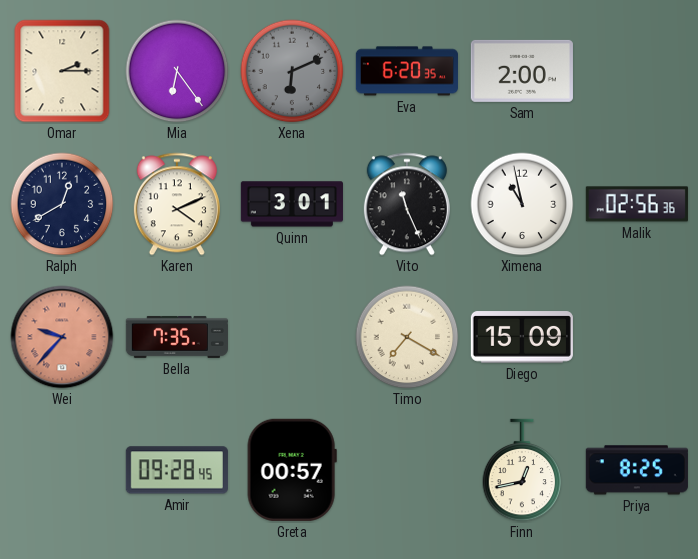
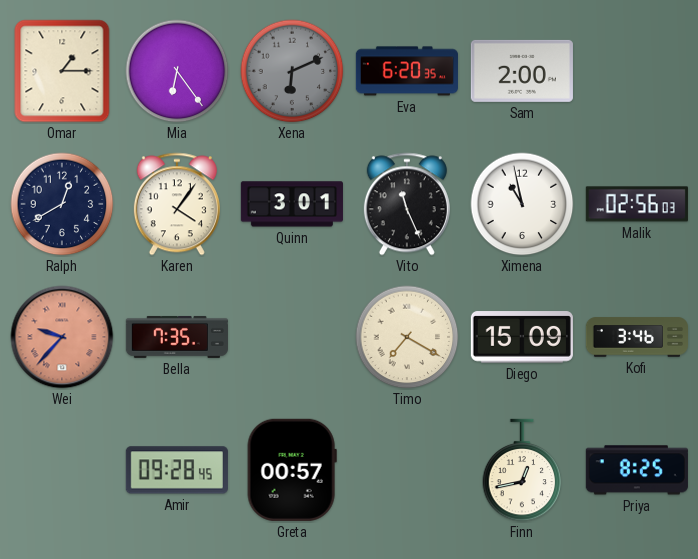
Omar: 2:15 -> 1:15 (62, 71)
Karen: 4:11 -> 4:06 (177, 204)
Malik: 02:56:36 -> 02:56:03 (637, 204)
Kofi: none -> 3:46 (637, 337)
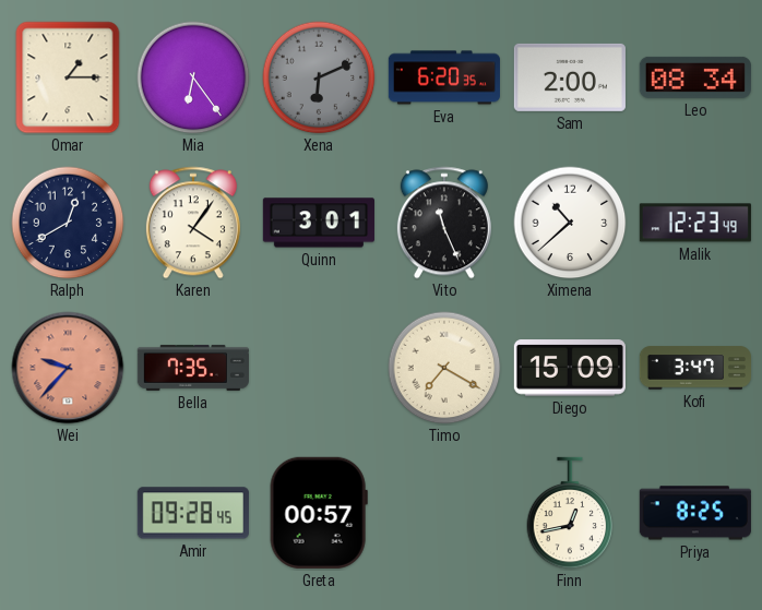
Leo: none -> 08:34 (695, 77)
Ximena: 10:58 -> 10:38 (570, 223)
Malik: 02:56 -> 12:23 (695, 223)
Kofi: 3:46 -> 3:47 (695, 368)
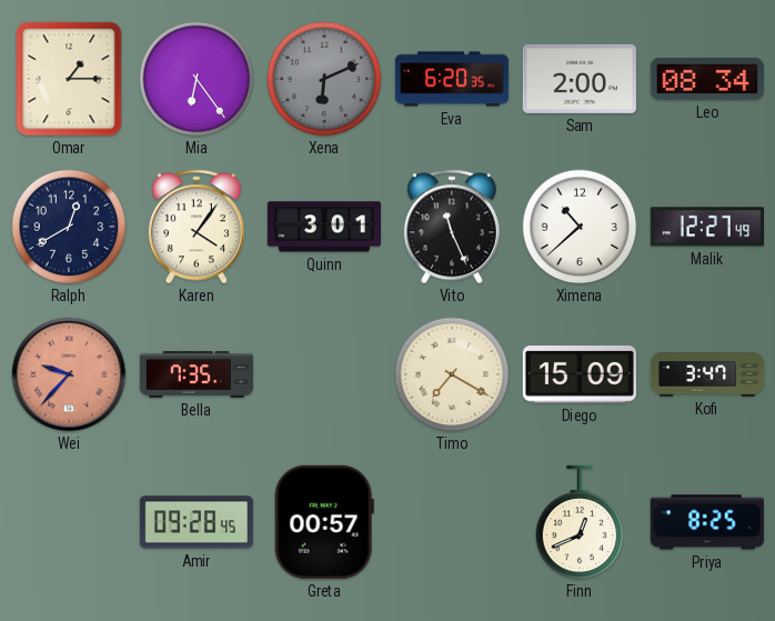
Malik: 12:23 -> 12:27 (707, 227)
Finn: 12:43 -> 12:41 (580, 522)
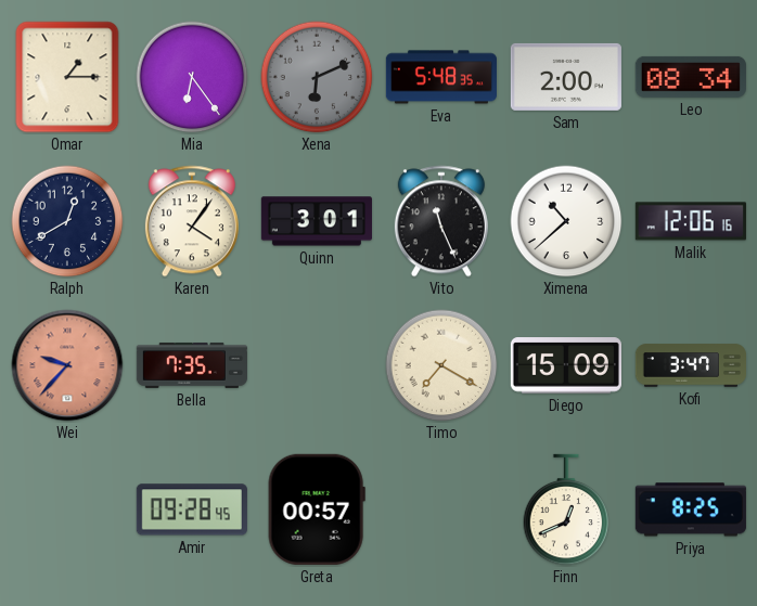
Eva: 6:20 -> 5:48 (441, 77)
Malik: 12:27 -> 12:06 (691, 221)
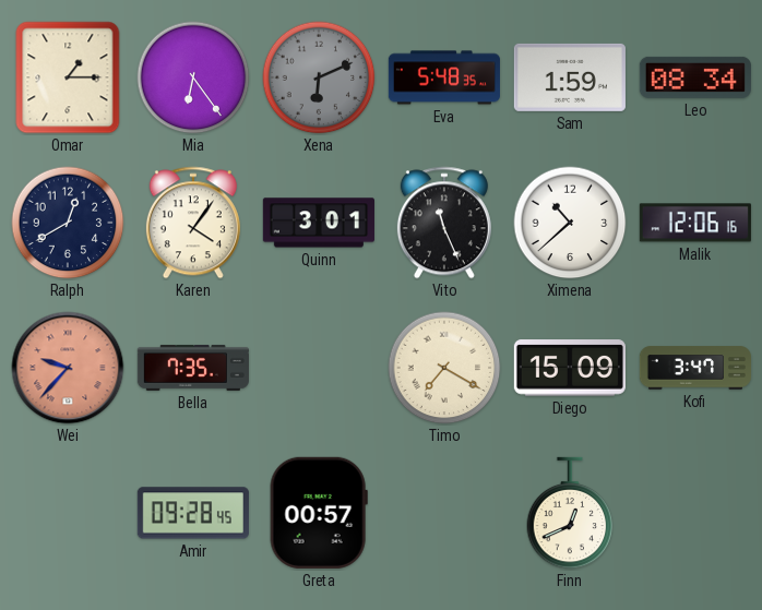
Sam: 2:00 -> 1:59 (570, 77)
Priya: 8:25 -> none (691, 510)
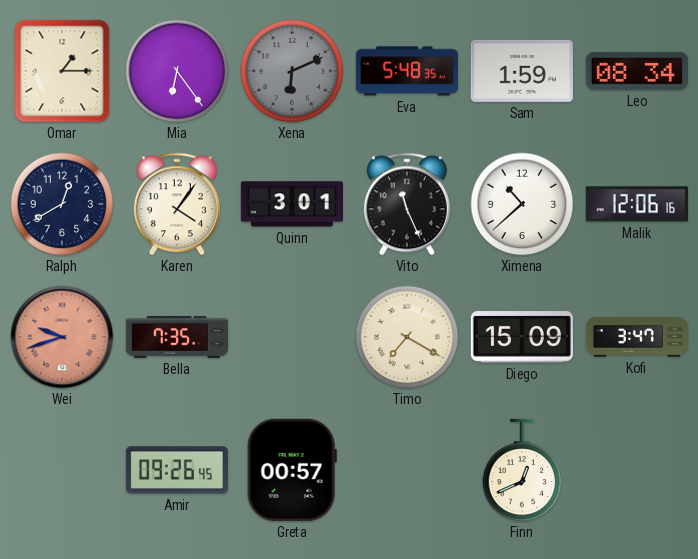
Wei: 9:37 -> 9:42 (62, 337)
Amir: 09:28 -> 09:26 (177, 470)
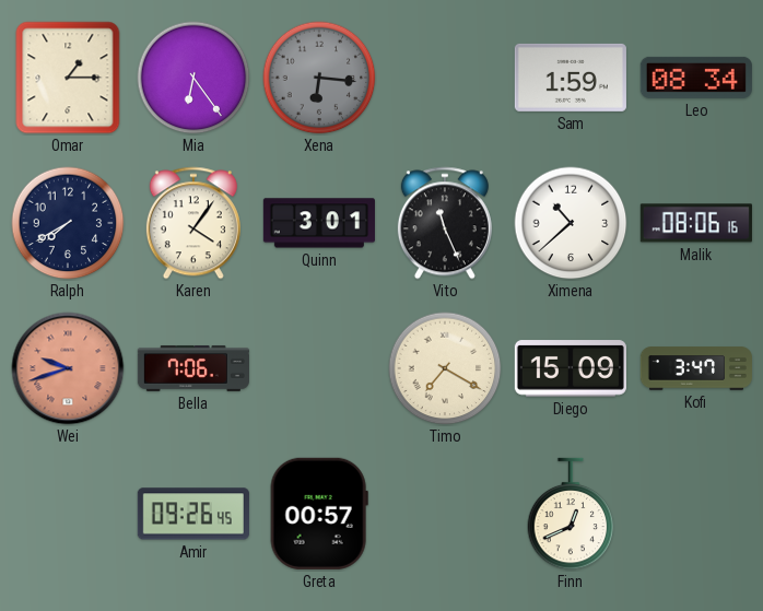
Xena: 6:11 -> 6:16 (319, 78)
Eva: 5:48 -> none (407, 71)
Ralph: 12:40 -> 7:40 (68, 223)
Malik: 12:06 -> 08:06 (696, 223)
Bella: 7:35 -> 7:06 (193, 368)
